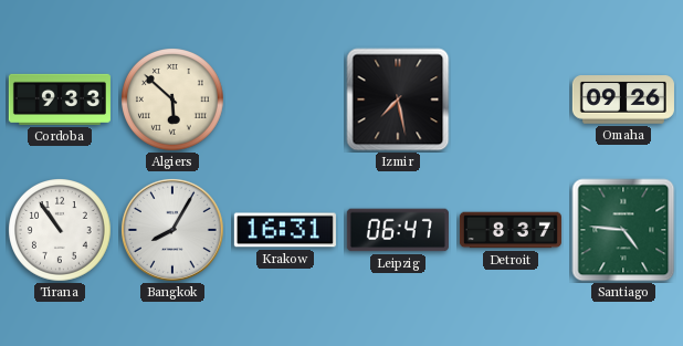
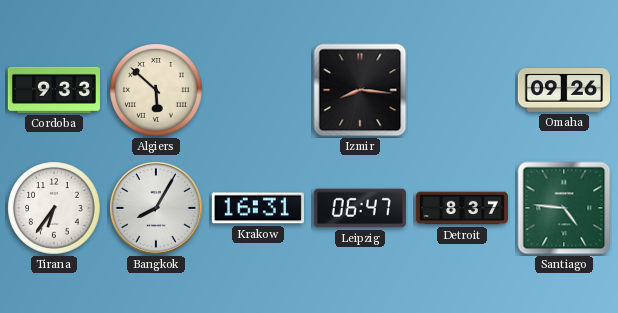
Izmir: 7:28 -> 8:16 (360, 90)
Tirana: 10:54 -> 6:36 (55, 209)
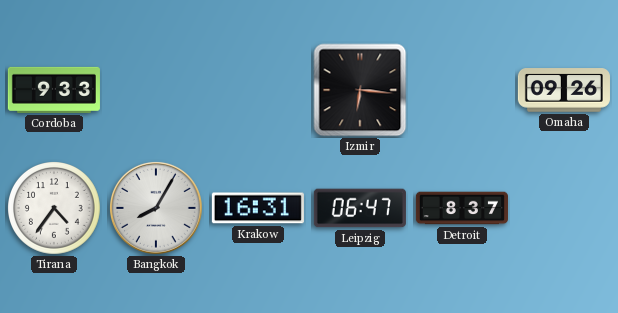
Algiers: 5:52 -> none (157, 91)
Izmir: 8:16 -> 6:16 (360, 90)
Tirana: 6:36 -> 4:36 (55, 209)
Santiago: 4:46 -> none (564, 208)
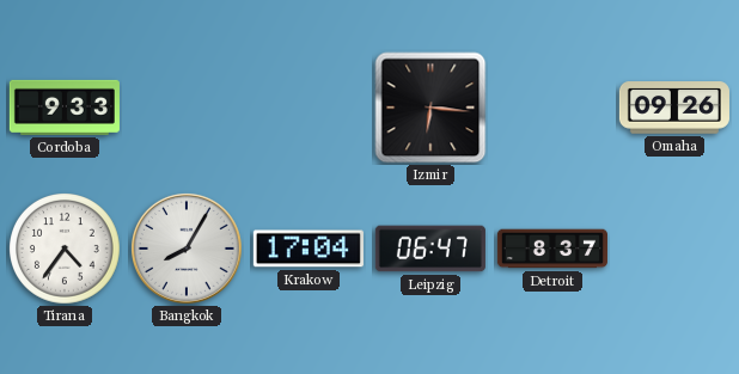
Krakow: 16:31 -> 17:04 (309, 249)
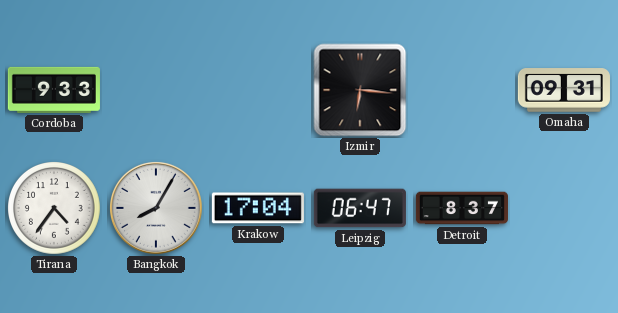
Omaha: 09:26 -> 09:31 (564, 90)
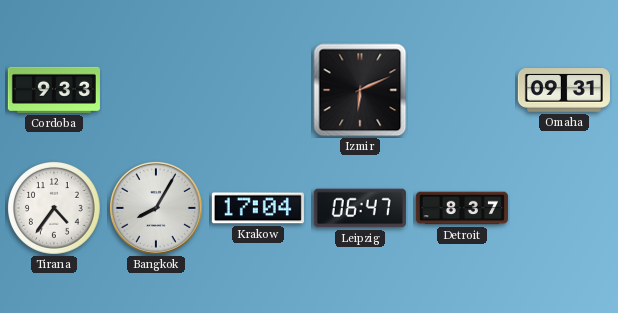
Izmir: 6:16 -> 6:11 (360, 90)
